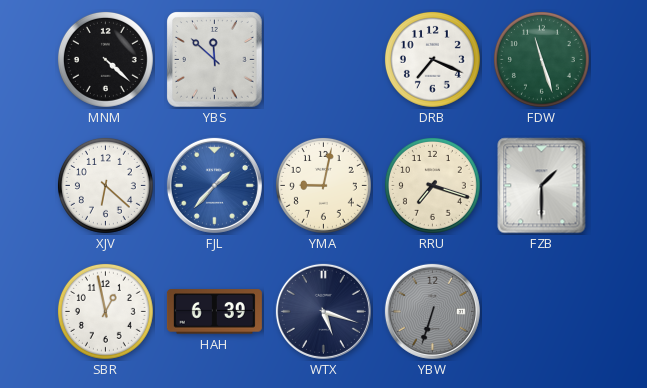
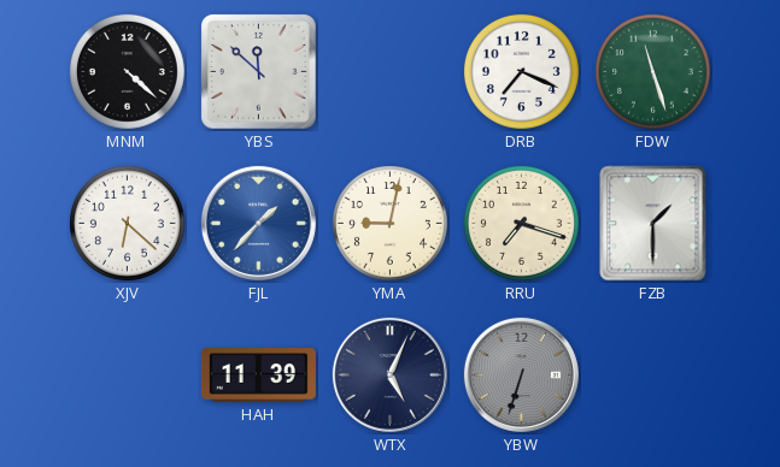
SBR: 12:58 -> none (105, 311)
HAH: 6:39 -> 11:39 (258, 376)
WTX: 5:18 -> 5:04 (389, 374)
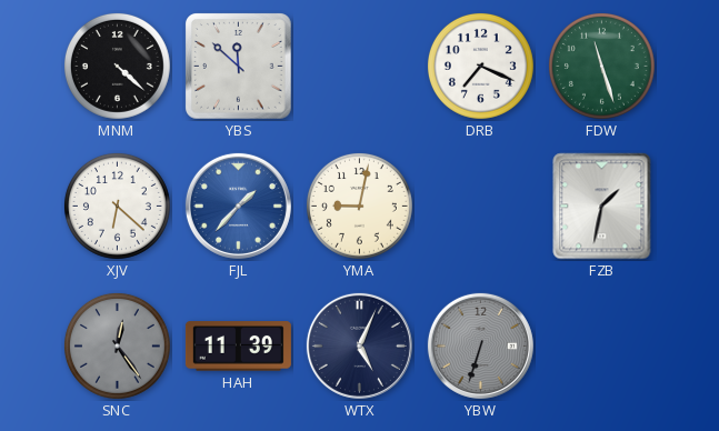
RRU: 7:18 -> none (521, 223)
FZB: 1:30 -> 1:32 (602, 207)
SNC: none -> 12:24 (117, 345)
